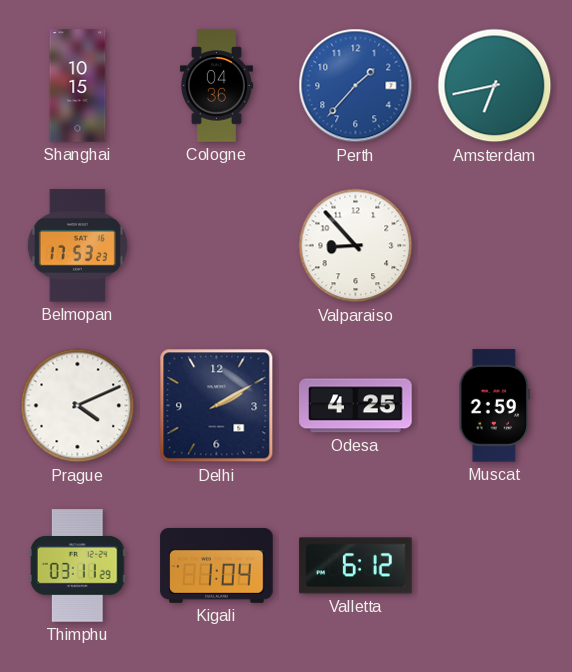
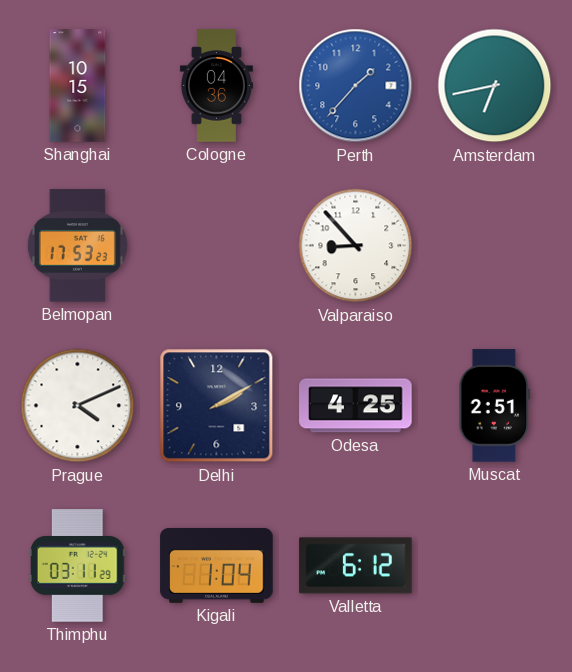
Muscat: 2:59 -> 2:51 (495, 406)
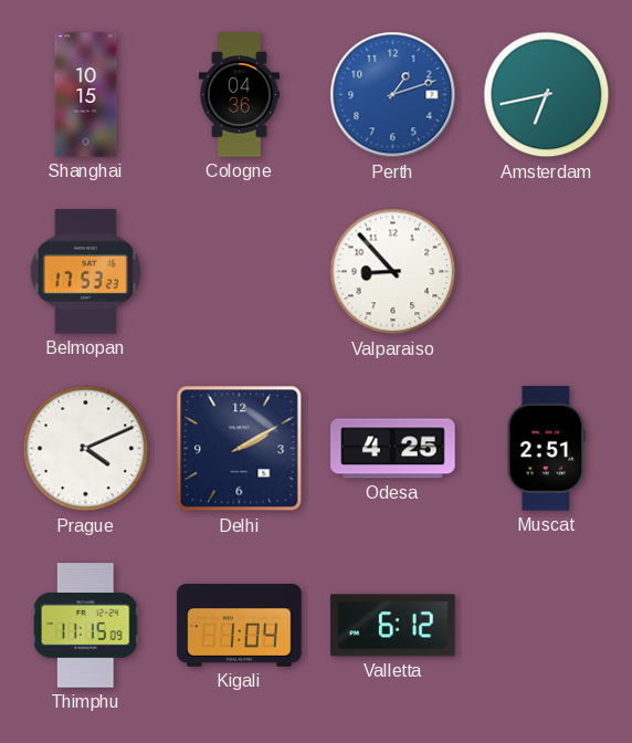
Perth: 1:37 -> 1:12 (393, 95)
Thimphu: 03:11 -> 11:15 (85, 626)
